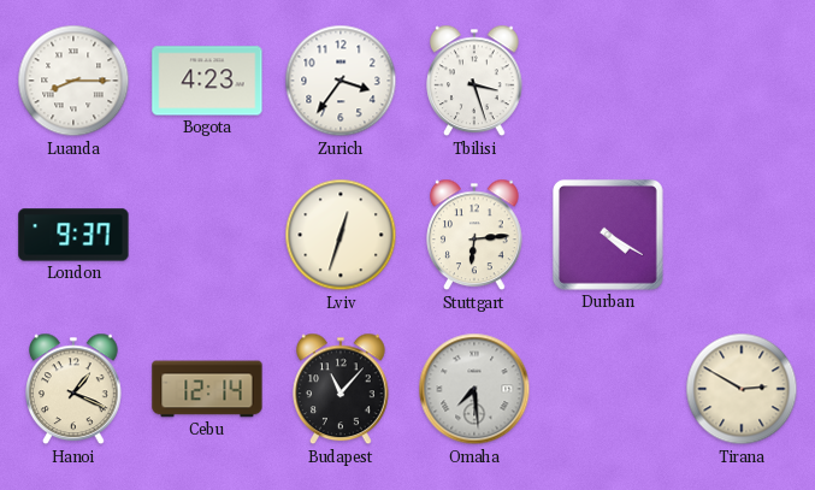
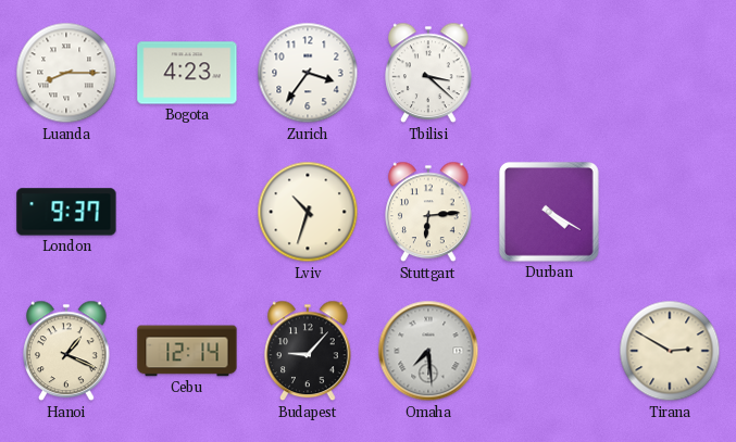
Tbilisi: 3:27 -> 3:22 (429, 73)
Lviv: 12:33 -> 10:33 (308, 212)
Budapest: 11:07 -> 9:07 (309, 351)
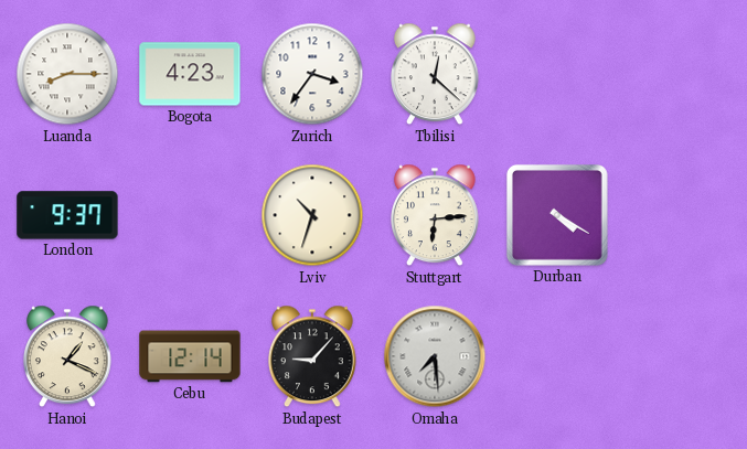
Tbilisi: 3:22 -> 12:22 (436, 74)
Tirana: 2:50 -> none (670, 351)
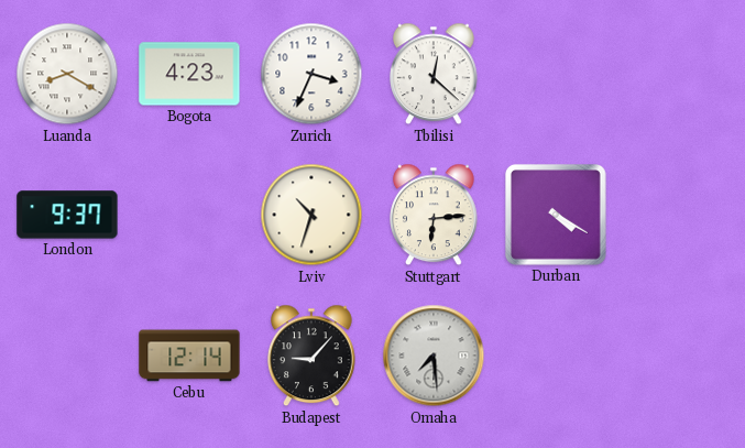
Luanda: 8:15 -> 8:20 (67, 74)
Zurich: 3:36 -> 3:34 (311, 74)
Hanoi: 1:19 -> none (68, 356)
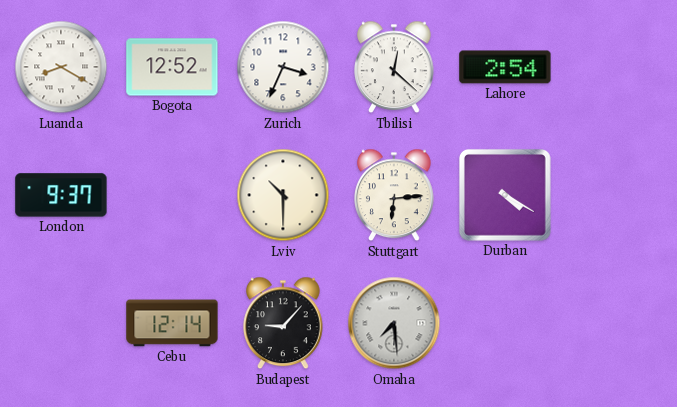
Bogota: 4:23 -> 12:52 (172, 67)
Lahore: none -> 2:54 (505, 67)
Lviv: 10:33 -> 10:30 (283, 195)
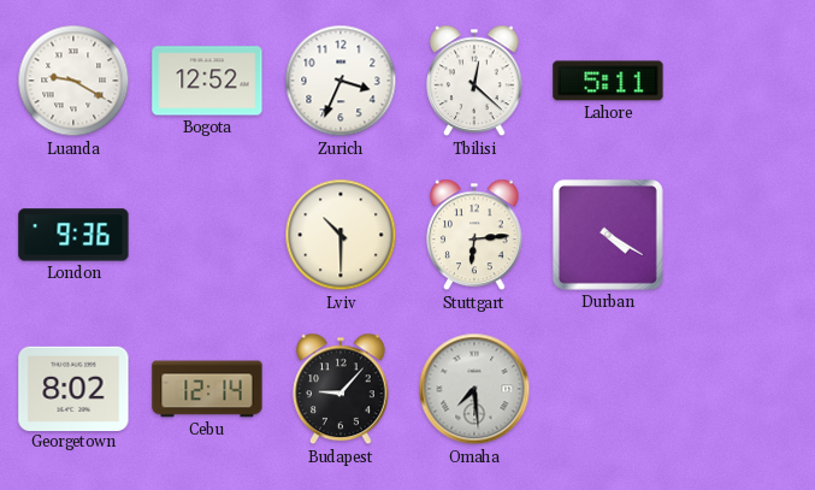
Luanda: 8:20 -> 9:20 (73, 81)
Lahore: 2:54 -> 5:11 (608, 81)
London: 9:37 -> 9:36 (73, 235)
Georgetown: none -> 8:02 (73, 388)
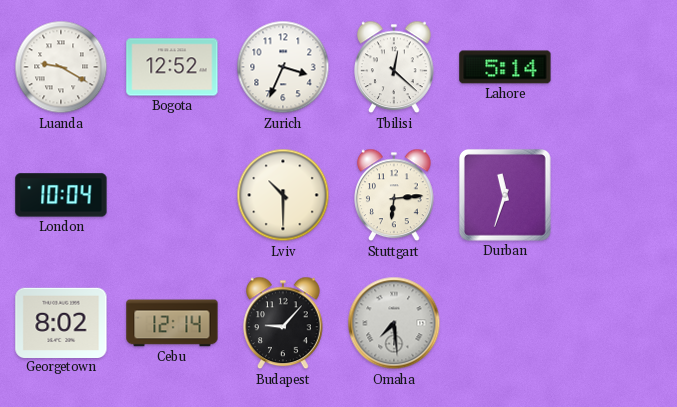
Lahore: 5:11 -> 5:14 (505, 67)
London: 9:36 -> 10:04 (61, 195)
Durban: 4:20 -> 11:33 (505, 195)
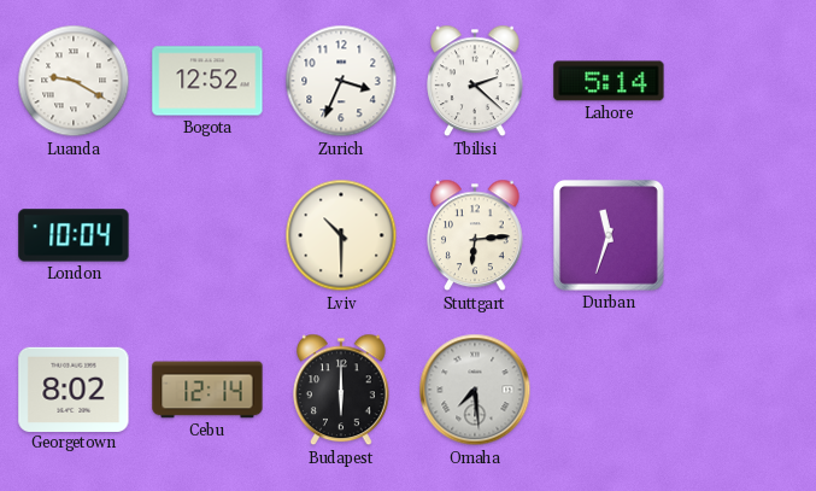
Tbilisi: 12:22 -> 2:22 (476, 81)
Budapest: 9:07 -> 6:00 (342, 390)
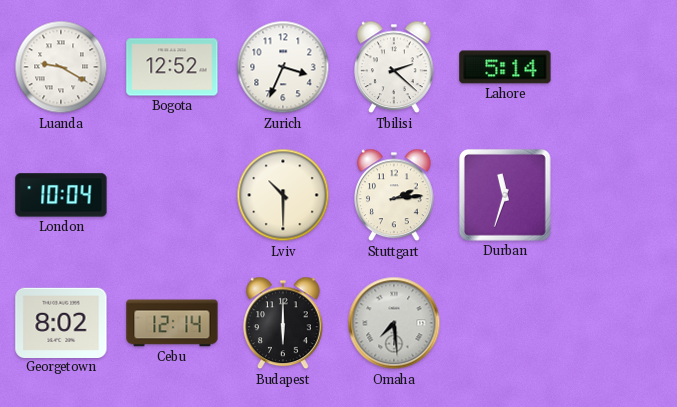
Stuttgart: 6:14 -> 2:14 (395, 195)
